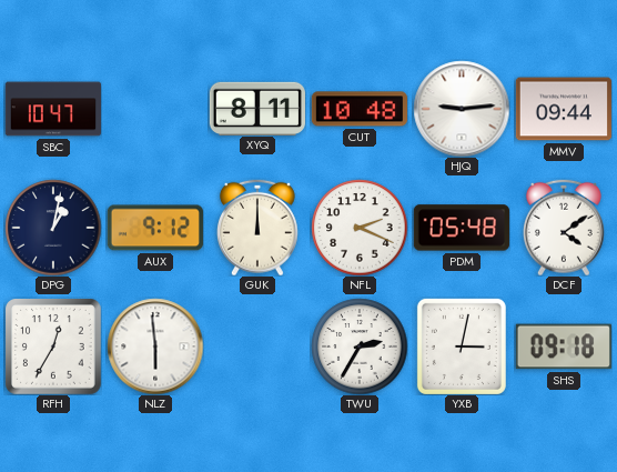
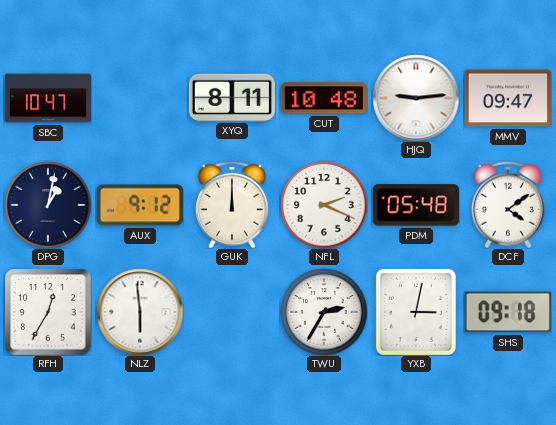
MMV: 09:44 -> 09:47 (507, 98)
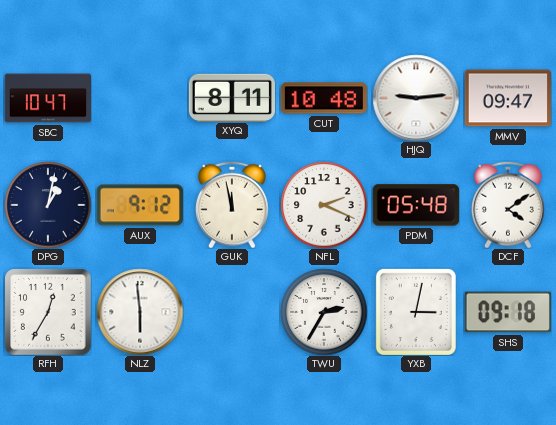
GUK: 12:00 -> 11:58 (232, 205)
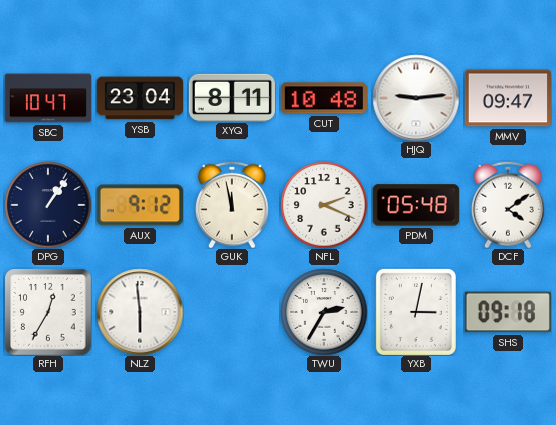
YSB: none -> 23:04 (139, 98)
DPG: 1:02 -> 1:06 (48, 205)
